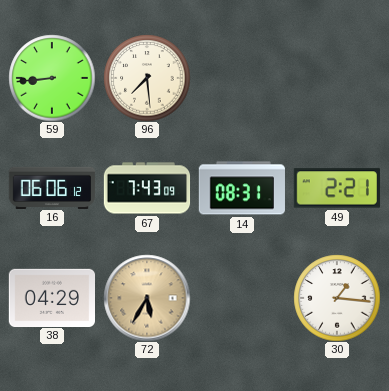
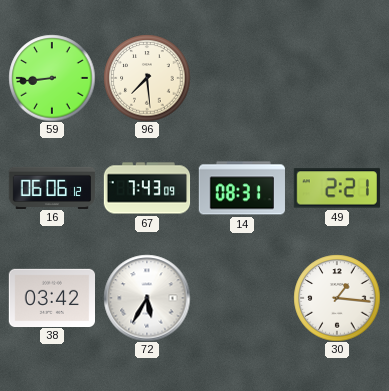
38: 04:29 -> 03:42 (51, 297)
72 dial: champagne -> white (147, 298)
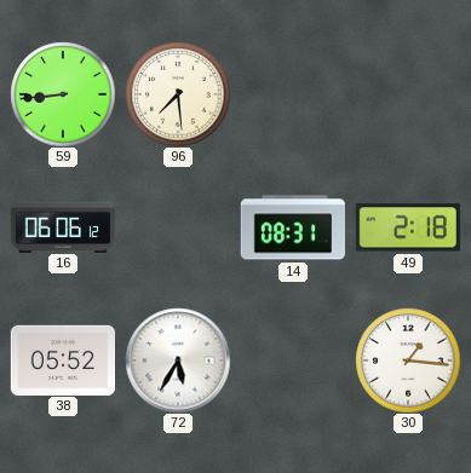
67: 7:43 -> none (147, 188)
49: 2:21 -> 2:18 (408, 227)
38: 03:42 -> 05:52 (62, 359)
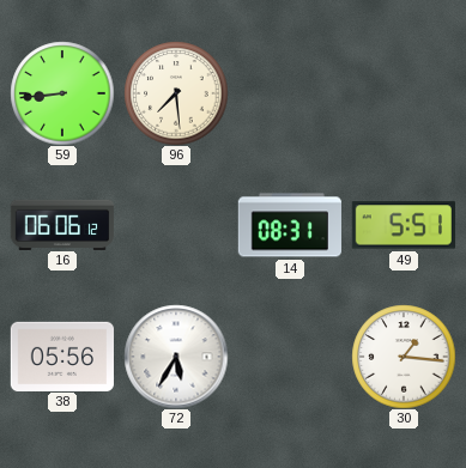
49: 2:18 -> 5:51 (404, 225)
38: 05:52 -> 05:56 (61, 355)
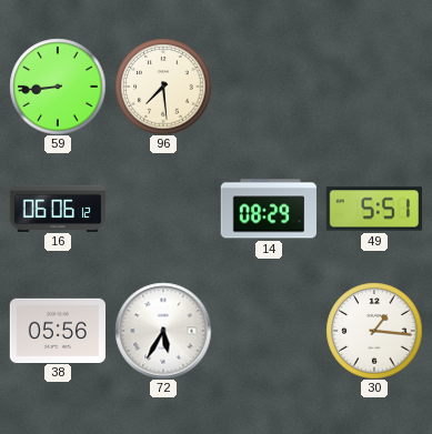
14: 08:31 -> 08:29 (269, 209)
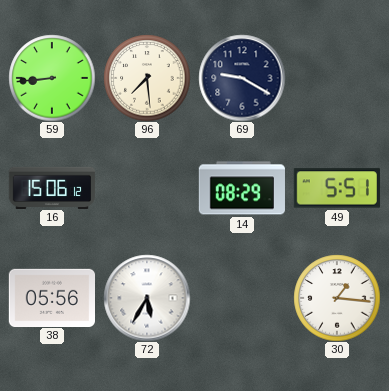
69: none -> 9:20 (242, 78)
16: 06:06 -> 15:06 (52, 187)
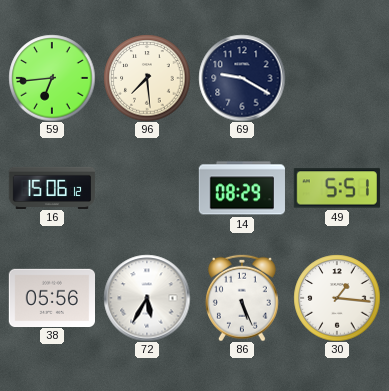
59: 8:44 -> 6:44 (52, 78)
86: none -> 5:26 (242, 298)
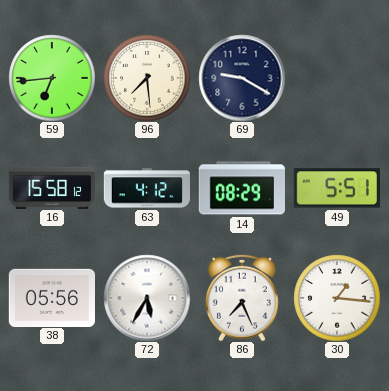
16: 15:06 -> 15:58 (52, 187)
63: none -> 4:12 (146, 188)
86: 5:26 -> 7:26 (242, 298)
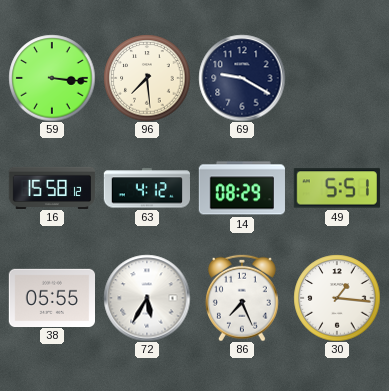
59: 6:44 -> 3:16 (52, 78)
38: 05:56 -> 05:55 (51, 297)
